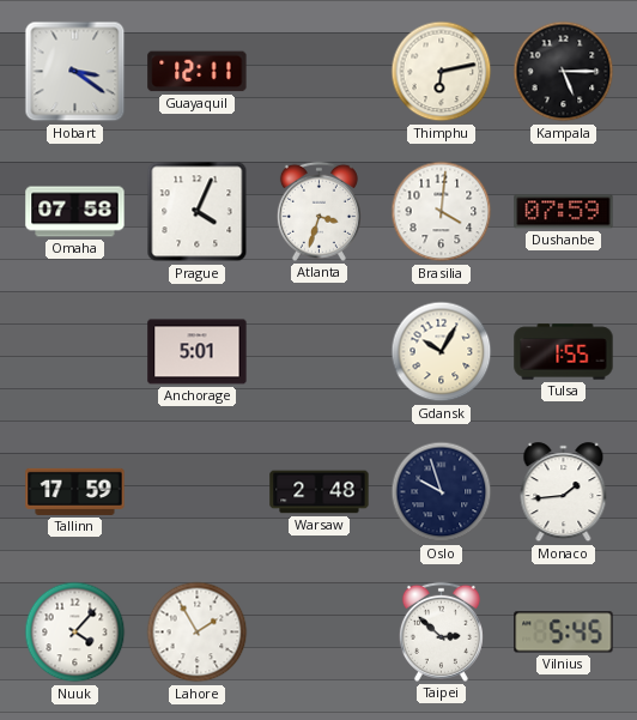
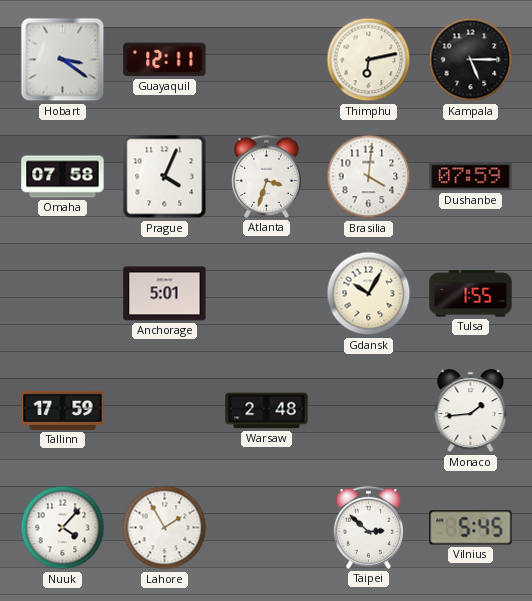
Oslo: 9:57 -> none (442, 492)
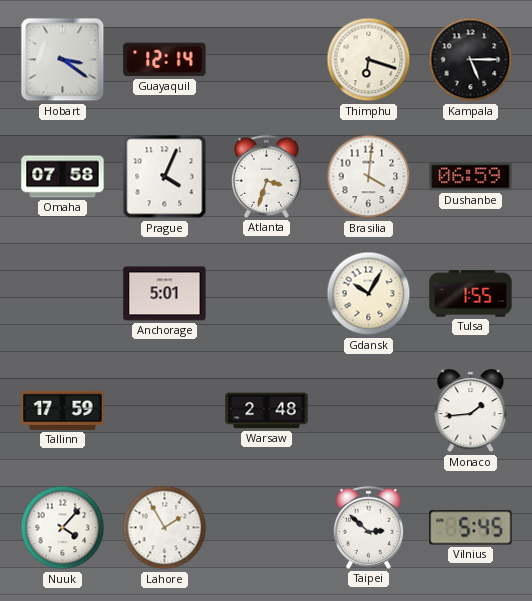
Guayaquil: 12:11 -> 12:14 (165, 60)
Thimphu: 6:13 -> 6:18 (369, 60)
Dushanbe: 07:59 -> 06:59 (471, 177)
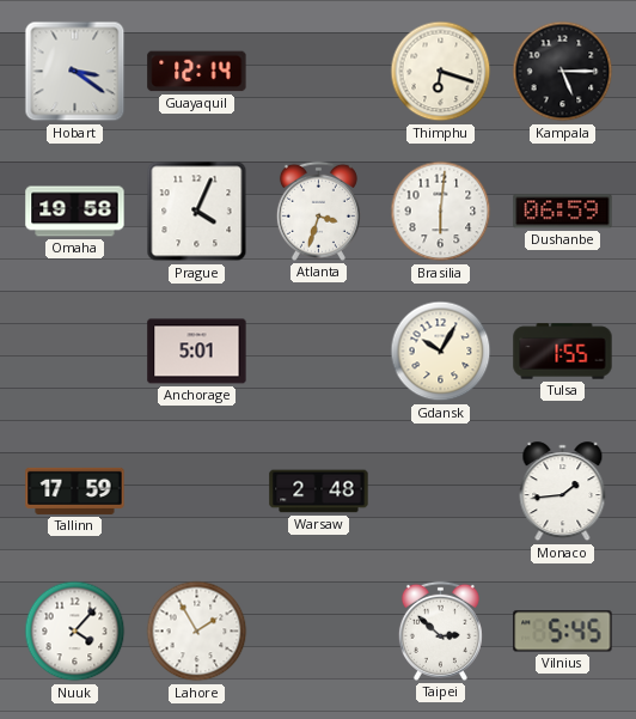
Omaha: 07:58 -> 19:58 (75, 212)
Brasilia: 4:01 -> 6:01 (441, 212)
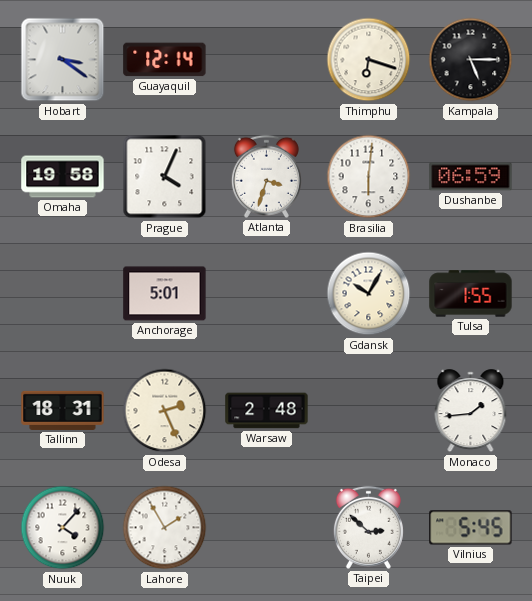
Tallinn: 17:59 -> 18:31 (63, 410)
Odesa: none -> 2:26 (165, 411)
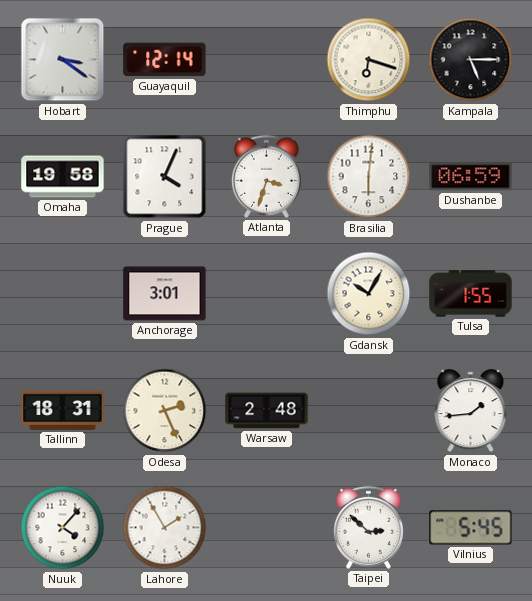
Anchorage: 5:01 -> 3:01 (165, 294)
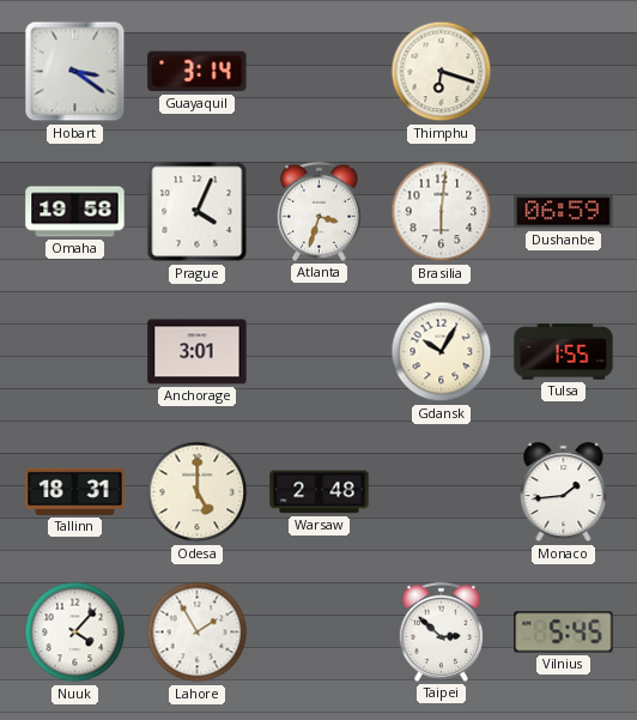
Guayaquil: 12:14 -> 3:14 (198, 72)
Kampala: 5:15 -> none (471, 60)
Odesa: 2:26 -> 5:00 (198, 492)
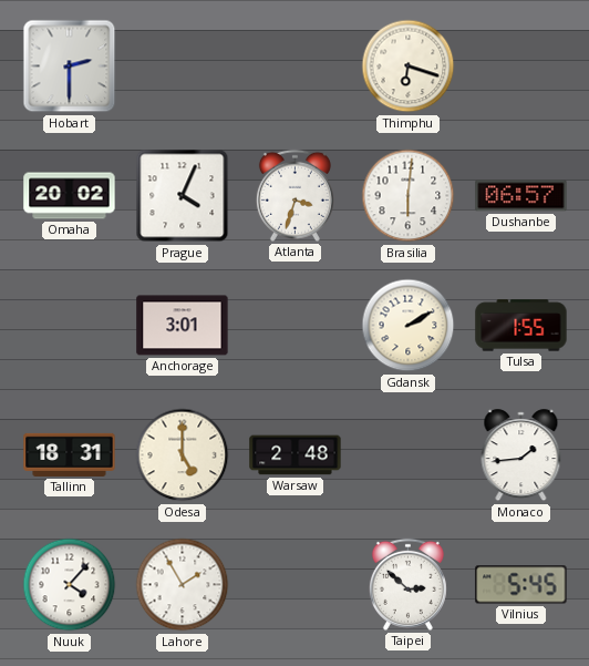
Hobart: 3:21 -> 2:30 (70, 66)
Guayaquil: 3:14 -> none (198, 72)
Omaha: 19:58 -> 20:02 (70, 196)
Dushanbe: 06:59 -> 06:57 (521, 196)
Gdansk: 10:05 -> 2:10 (409, 326)
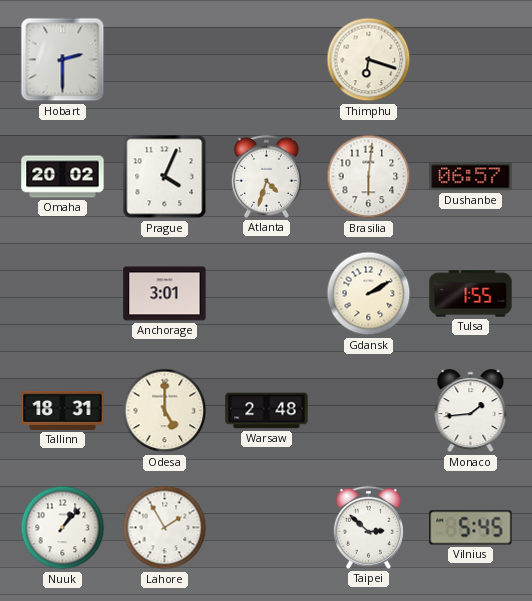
Atlanta: 3:33 -> 4:33 (266, 176)
Nuuk: 4:07 -> 1:07 (63, 528)
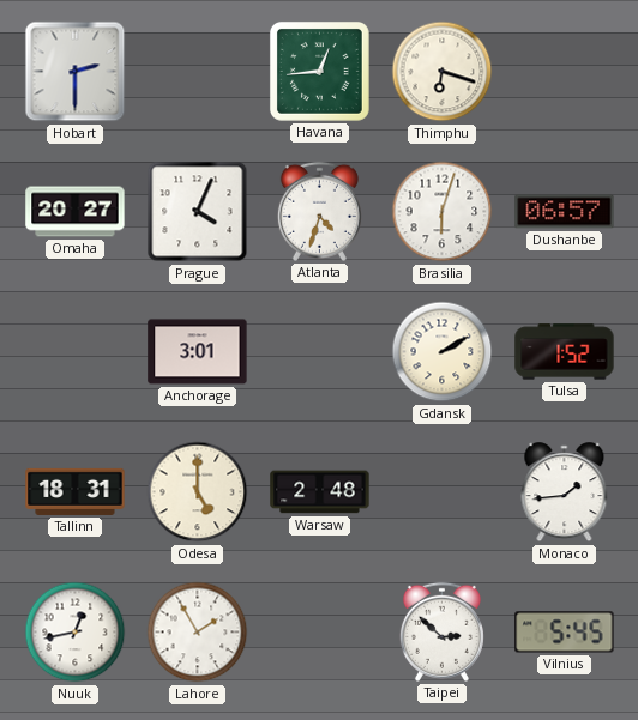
Havana: none -> 12:44 (319, 71)
Omaha: 20:02 -> 20:27 (76, 212)
Brasilia: 6:01 -> 6:03 (443, 212)
Tulsa: 1:55 -> 1:52 (565, 352)
Nuuk: 1:07 -> 12:43 (76, 633)
